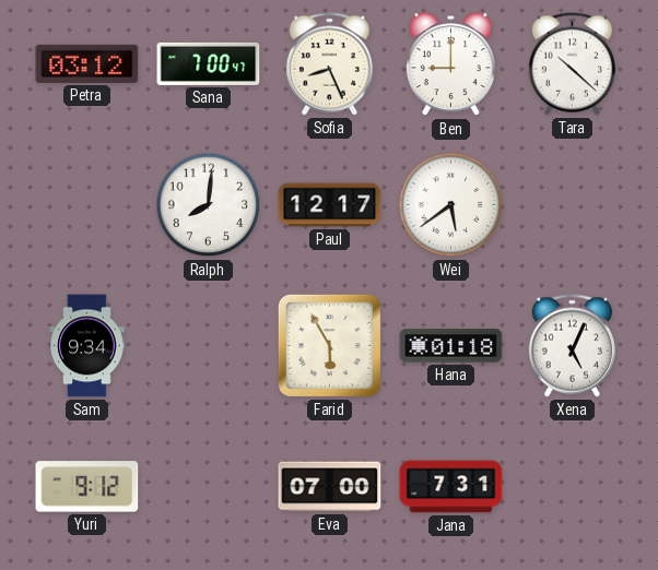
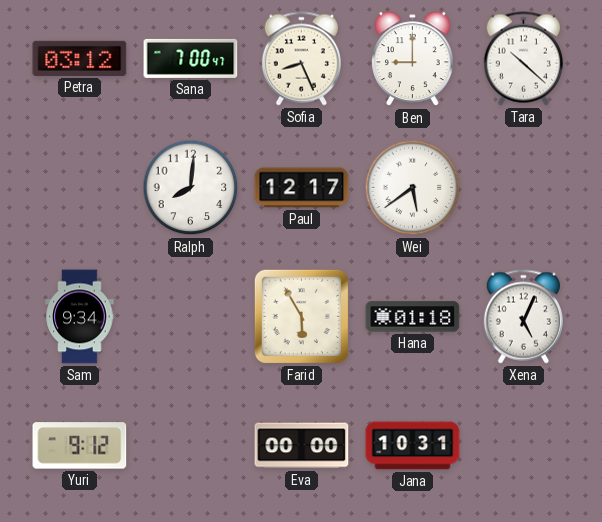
Eva: 07:00 -> 00:00 (302, 446)
Jana: 7:31 -> 10:31 (413, 446)
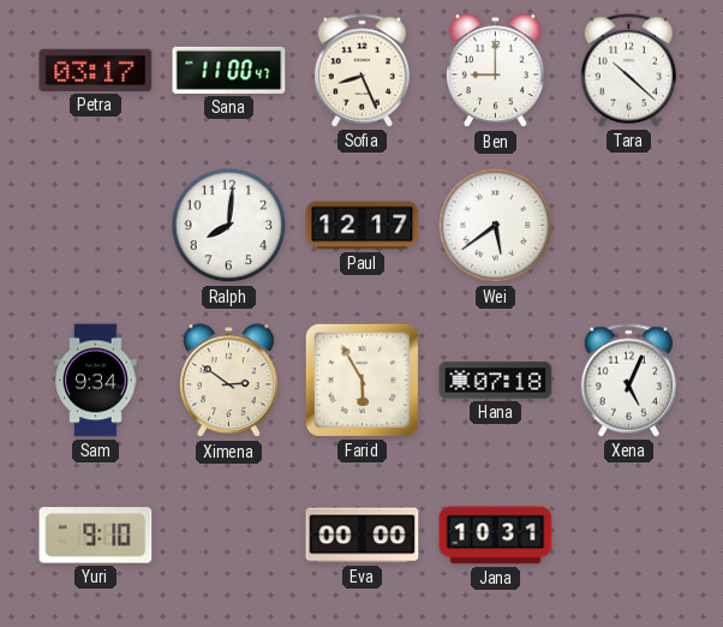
Petra: 03:12 -> 03:17 (96, 70)
Sana: 7:00 -> 11:00 (229, 70)
Ximena: none -> 2:51 (229, 381)
Hana: 01:18 -> 07:18 (496, 381)
Yuri: 9:12 -> 9:10 (96, 536)
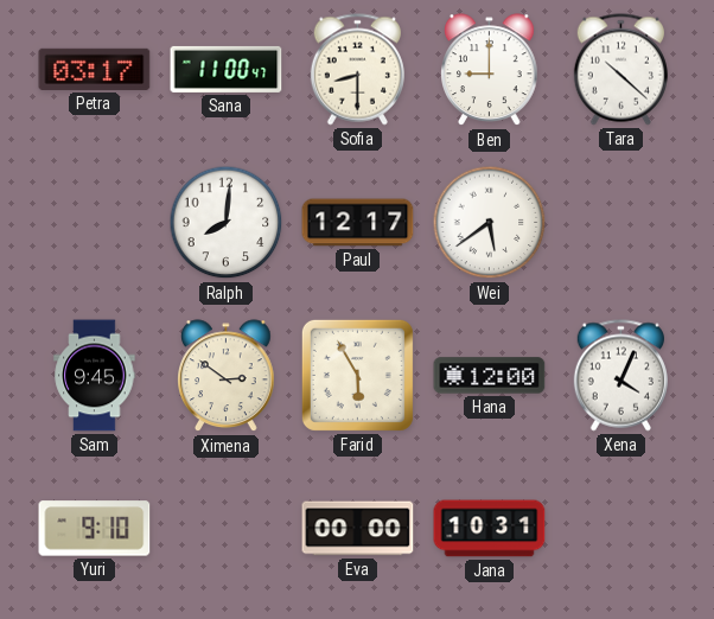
Sofia: 8:26 -> 8:30 (357, 70)
Sam: 9:34 -> 9:45 (95, 376)
Hana: 07:18 -> 12:00 (490, 376)
Xena: 5:04 -> 4:04 (620, 376)
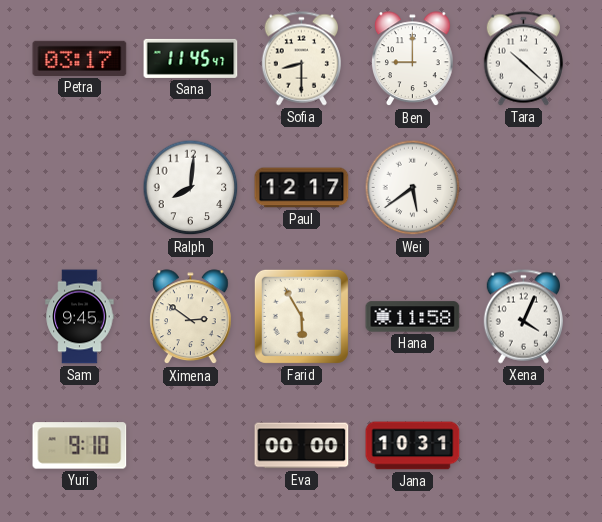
Sana: 11:00 -> 11:45 (191, 58)
Hana: 12:00 -> 11:58 (413, 317)
